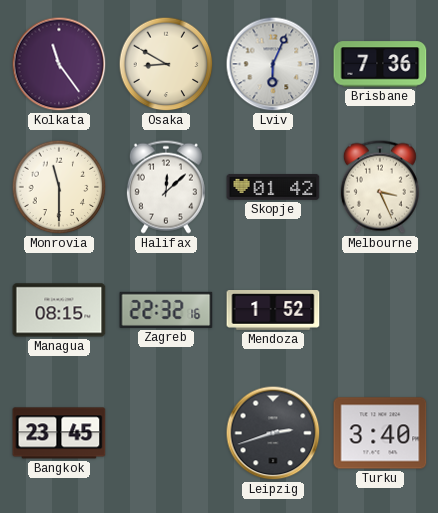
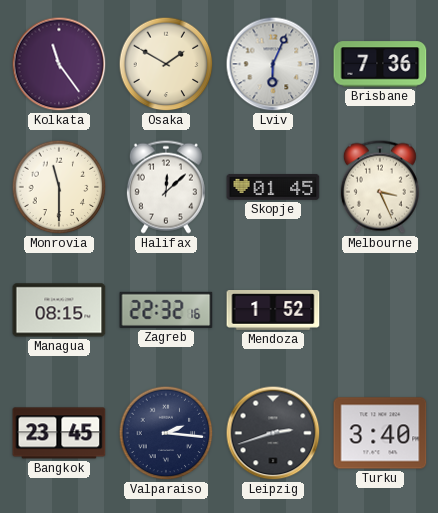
Osaka: 8:50 -> 1:50 (166, 64)
Skopje: 01:42 -> 01:45 (273, 187)
Valparaiso: none -> 2:16 (166, 433)
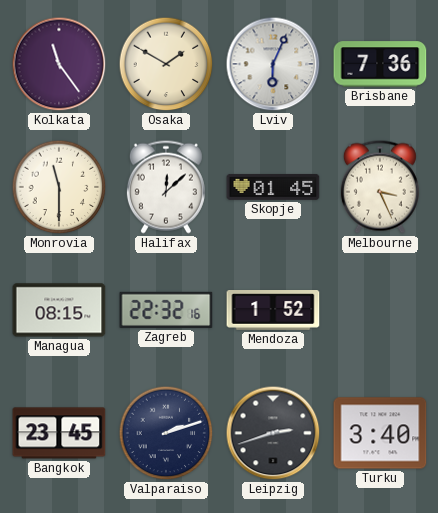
Valparaiso: 2:16 -> 2:12 (166, 433)
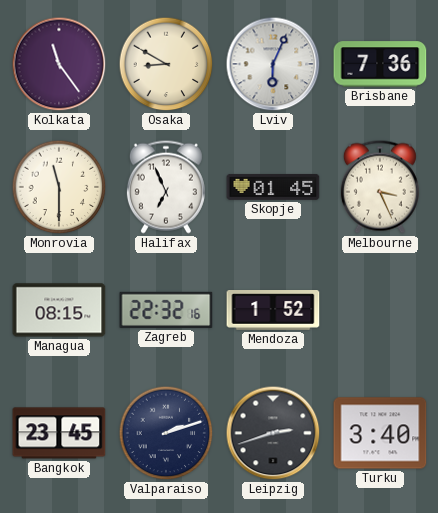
Osaka: 1:50 -> 8:50 (166, 64)
Halifax: 12:08 -> 6:56 (166, 187)
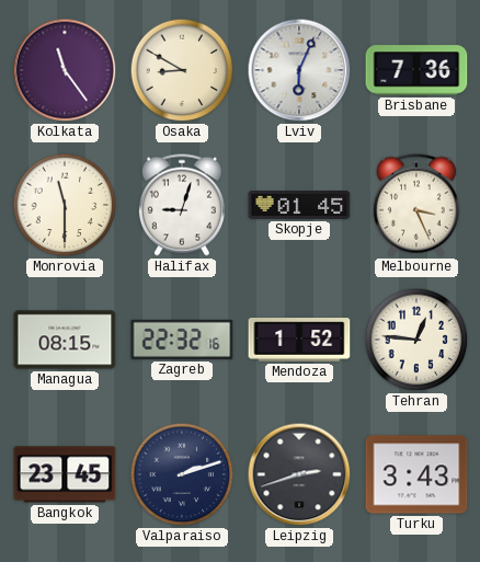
Halifax: 6:56 -> 9:03 (182, 205)
Tehran: none -> 12:46 (416, 340)
Turku: 3:40 -> 3:43 (416, 474)
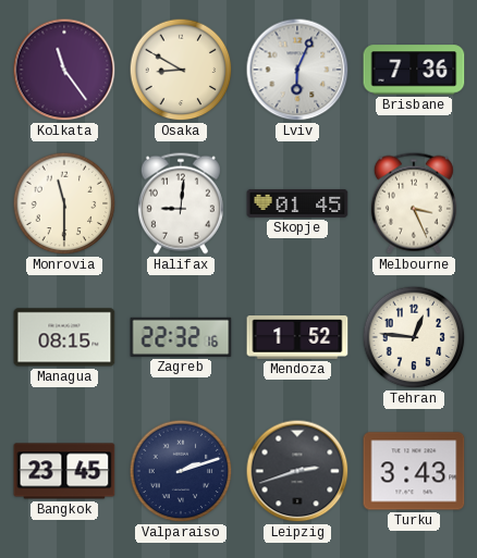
Halifax: 9:03 -> 9:01 (181, 203)
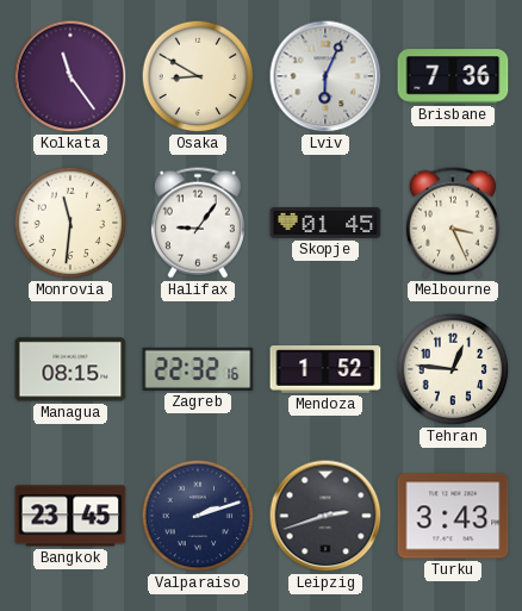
Monrovia: 11:30 -> 11:31 (70, 223)
Halifax: 9:01 -> 9:06 (198, 223)
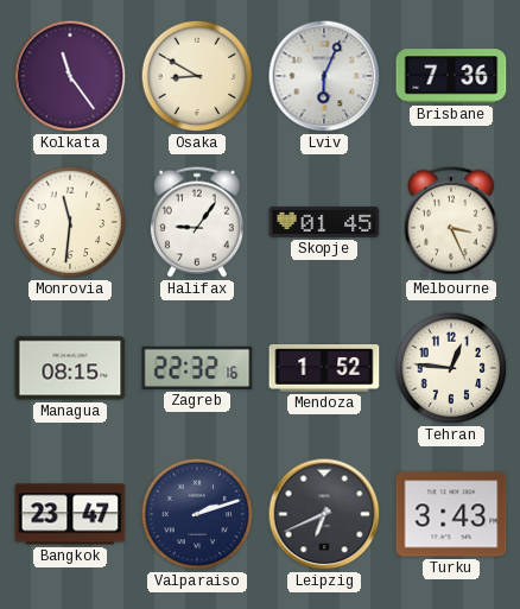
Bangkok: 23:45 -> 23:47 (70, 514)
Leipzig: 2:42 -> 6:41 (324, 514)
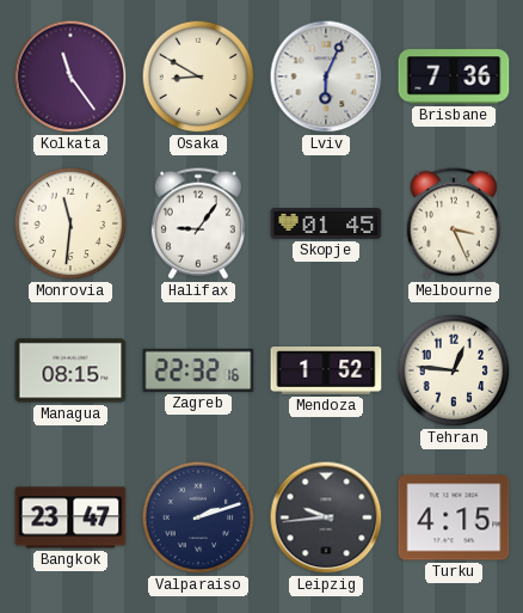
Leipzig: 6:41 -> 9:44 (326, 517)
Turku: 3:43 -> 4:15 (454, 517)
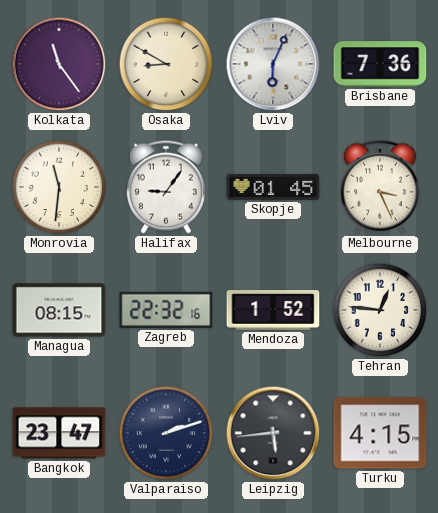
Leipzig: 9:44 -> 5:44 (273, 433)
